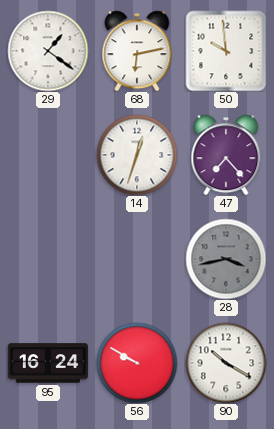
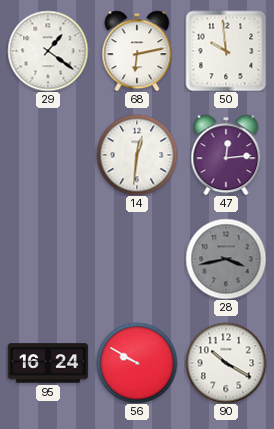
14: 12:33 -> 12:31 (137, 155)
47: 7:23 -> 12:14 (226, 155)
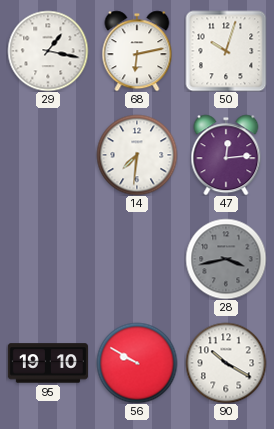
29: 1:21 -> 1:17 (48, 51)
50: 9:59 -> 10:03 (226, 51)
14: 12:31 -> 7:31 (137, 155)
95: 16:24 -> 19:10 (48, 363)
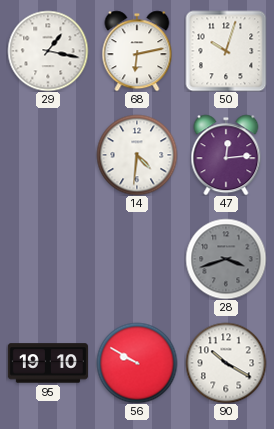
14: 7:31 -> 4:31 (137, 155)
28: 3:43 -> 3:42 (226, 259)
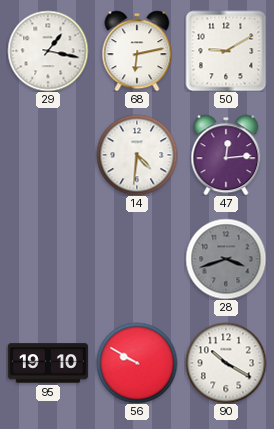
50: 10:03 -> 9:10 (226, 51)
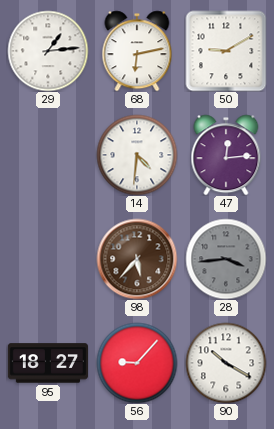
29: 1:17 -> 1:14 (48, 51)
98: none -> 5:37 (137, 259)
28: 3:42 -> 3:44 (226, 259)
95: 19:10 -> 18:27 (48, 363)
56: 9:50 -> 9:07 (137, 363)
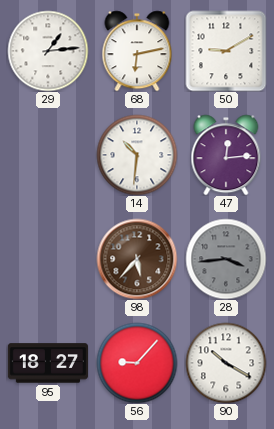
14: 4:31 -> 10:31 (137, 155)
